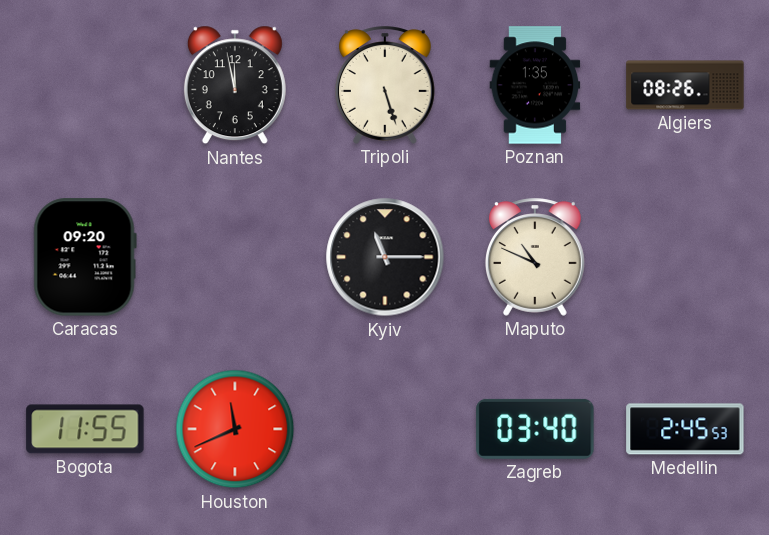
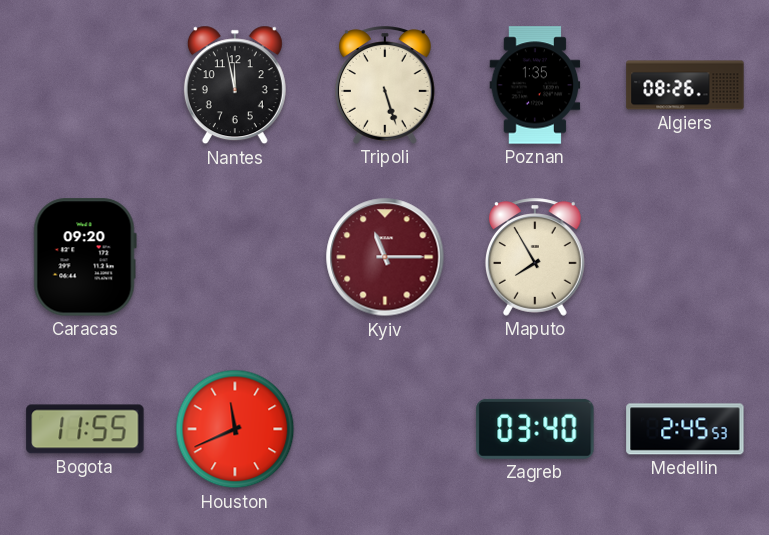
Kyiv dial: black -> burgundy (385, 257)
Maputo: 10:49 -> 7:55 (535, 257)
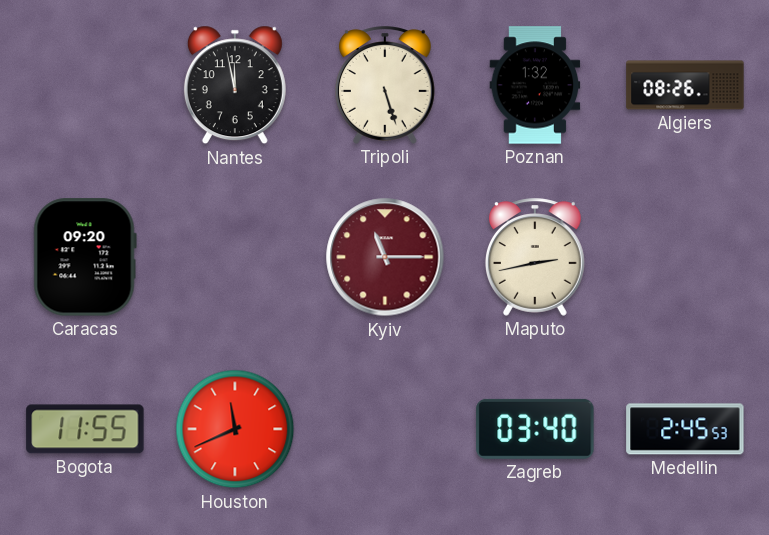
Poznan: 1:35 -> 1:32 (535, 85)
Maputo: 7:55 -> 2:43 (535, 257)
